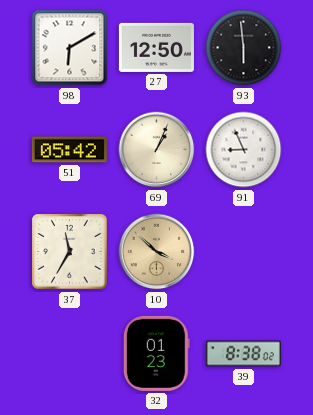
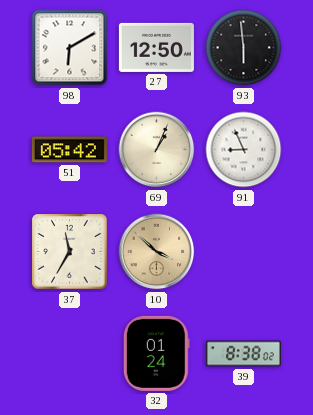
32: 01:23 -> 01:24 (156, 353)
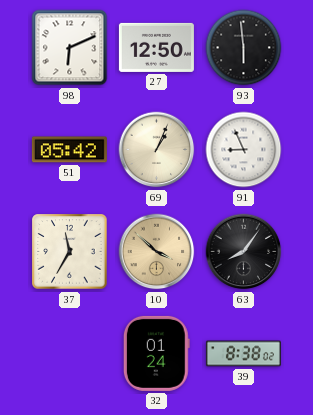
98: 6:10 -> 6:11 (70, 48)
63: none -> 8:06 (244, 252)
